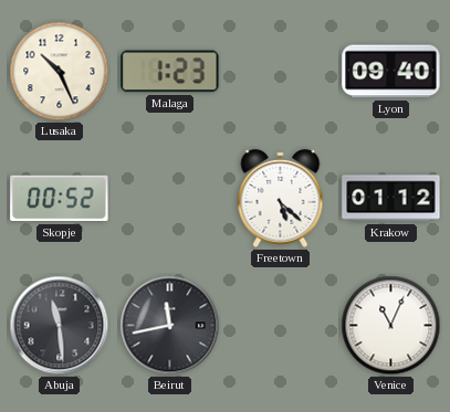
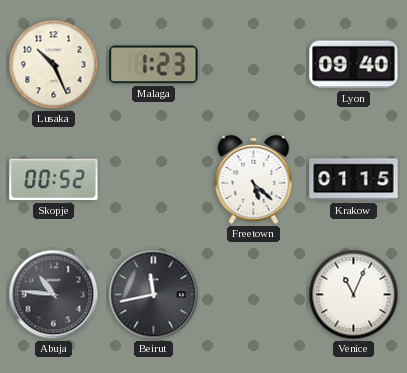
Krakow: 01:12 -> 01:15 (354, 180)
Abuja: 11:29 -> 10:46 (54, 295)
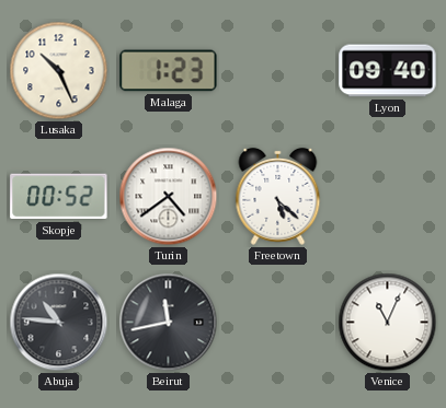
Turin: none -> 4:39 (169, 197)
Krakow: 01:15 -> none (354, 180)
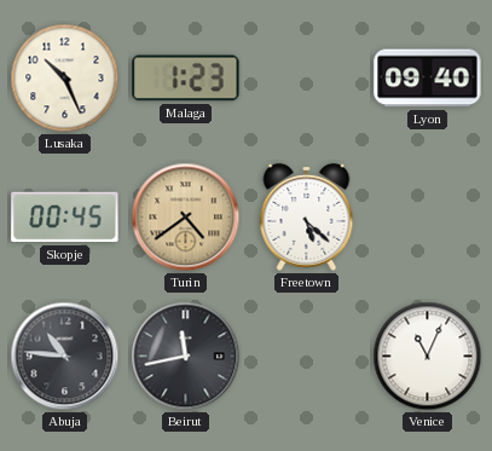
Skopje: 00:52 -> 00:45 (65, 218)
Turin dial: white -> champagne (186, 218)
